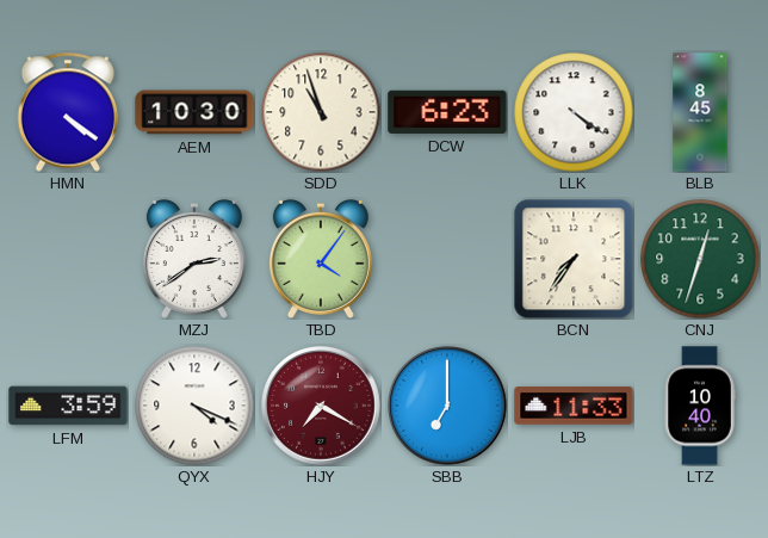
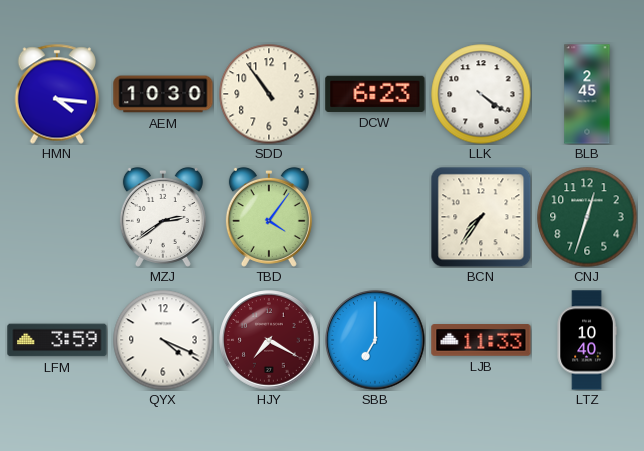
HMN: 4:21 -> 4:16 (57, 94)
SDD: 10:57 -> 10:54 (269, 94)
BLB: 8:45 -> 2:45 (587, 94)
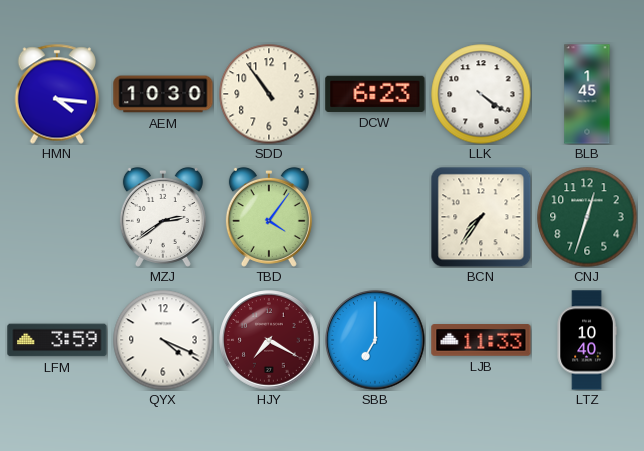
BLB: 2:45 -> 1:45 (587, 94)
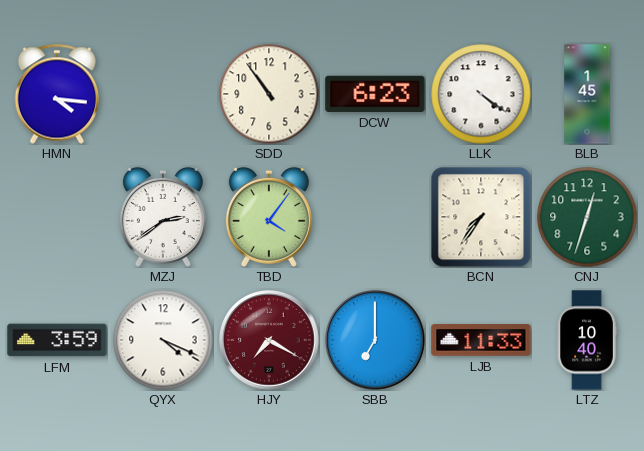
AEM: 10:30 -> none (163, 94)
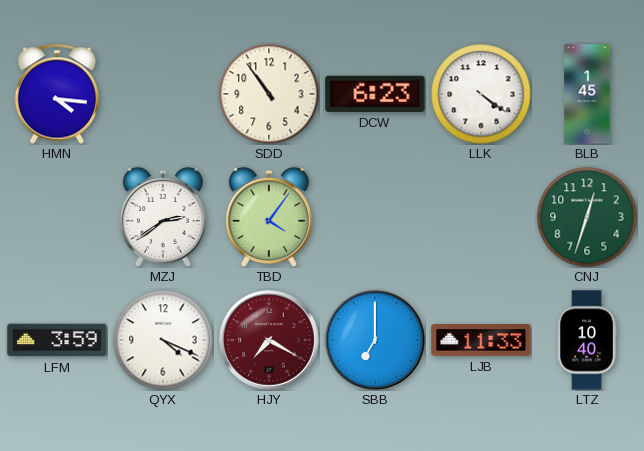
BCN: 7:36 -> none (481, 217)
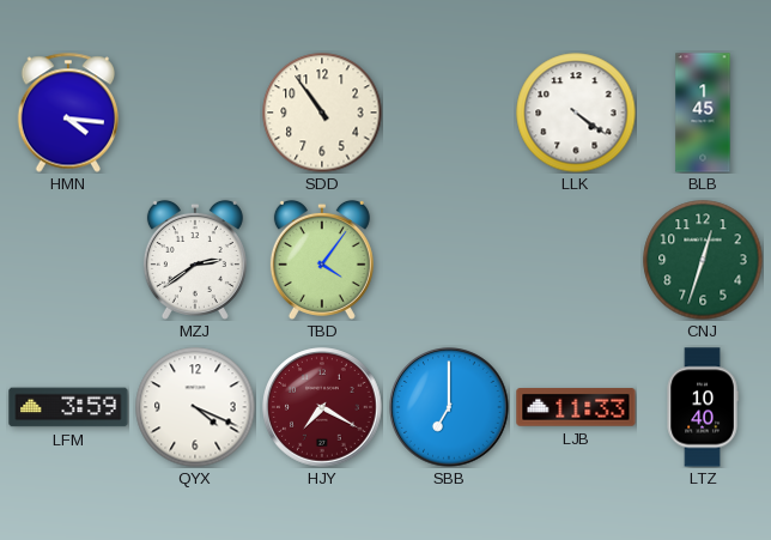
DCW: 6:23 -> none (375, 94)
